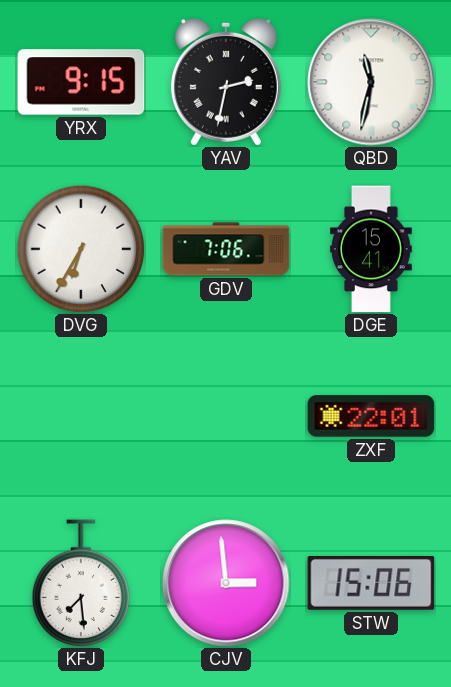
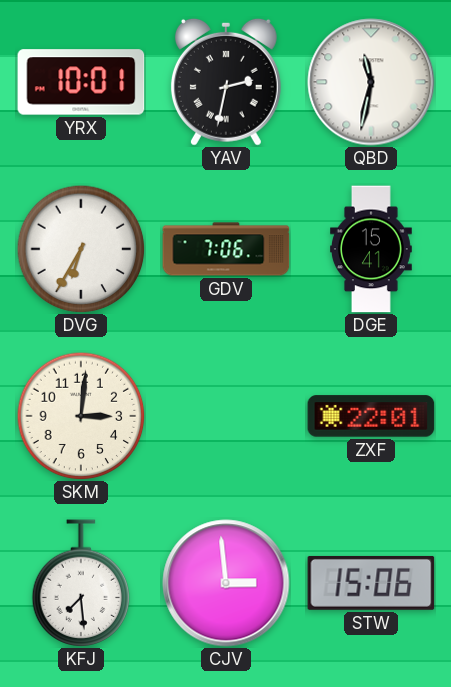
YRX: 9:15 -> 10:01 (81, 82)
SKM: none -> 3:01 (81, 416)
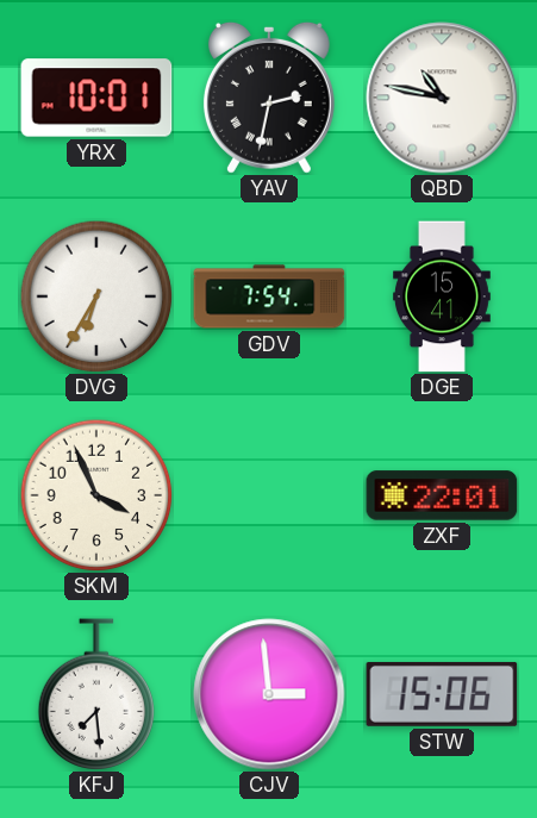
QBD: 11:32 -> 10:47 (442, 98)
GDV: 7:06 -> 7:54 (269, 296)
SKM: 3:01 -> 3:56 (96, 495)
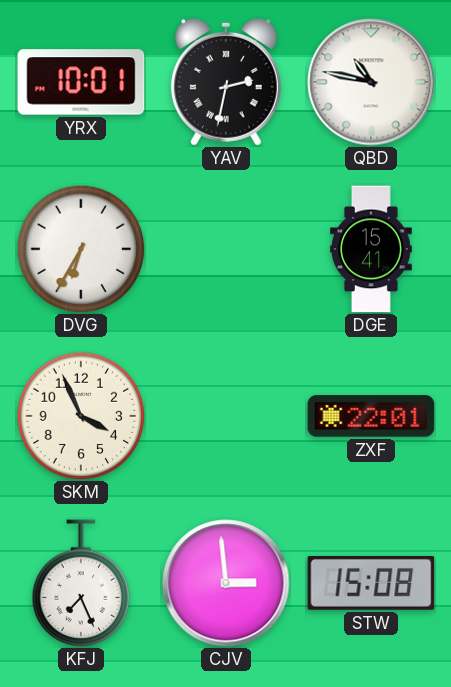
GDV: 7:54 -> none (269, 296)
KFJ: 7:29 -> 7:26 (81, 583)
STW: 15:06 -> 15:08 (371, 583)
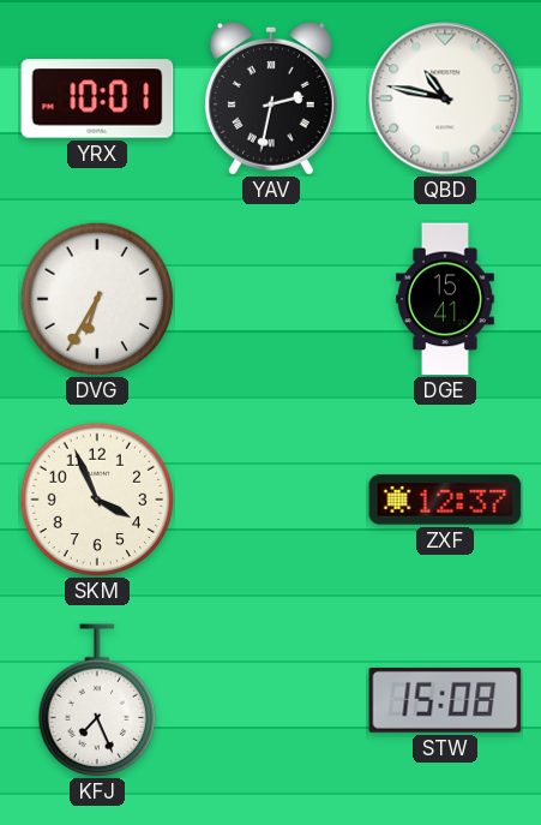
ZXF: 22:01 -> 12:37 (445, 500)
CJV: 2:59 -> none (226, 583)
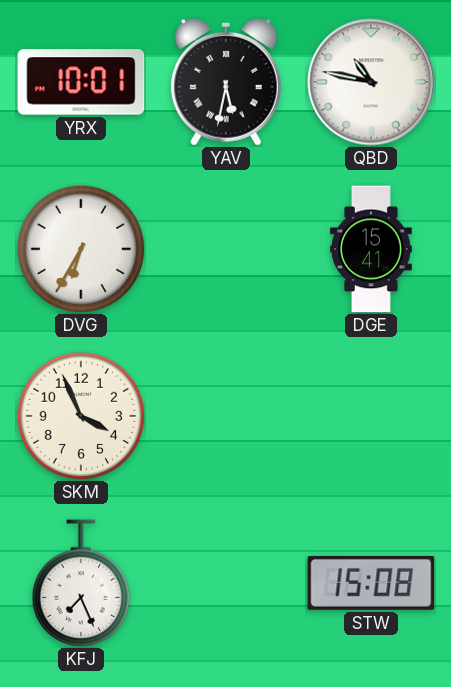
YAV: 2:32 -> 5:32 (226, 82)
ZXF: 12:37 -> none (445, 500)
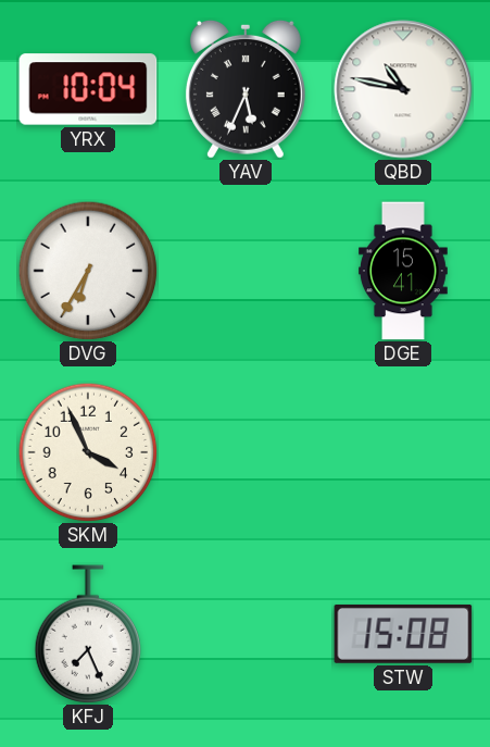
YRX: 10:01 -> 10:04 (88, 89)
YAV: 5:32 -> 5:34 (246, 89)
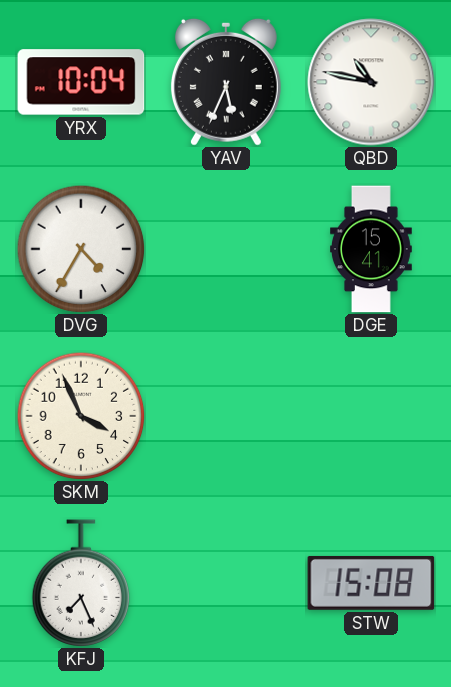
DVG: 6:35 -> 4:35 (81, 249)
